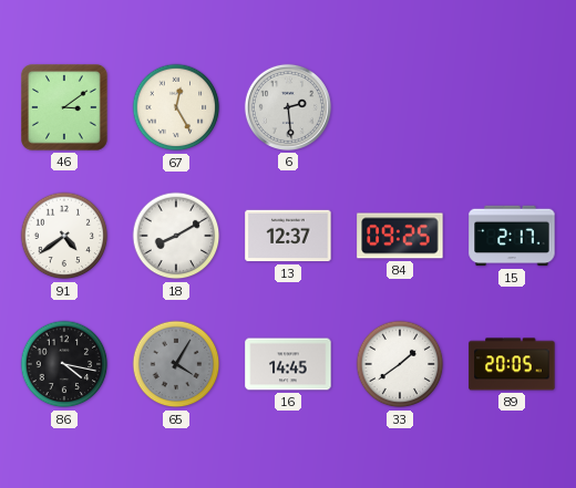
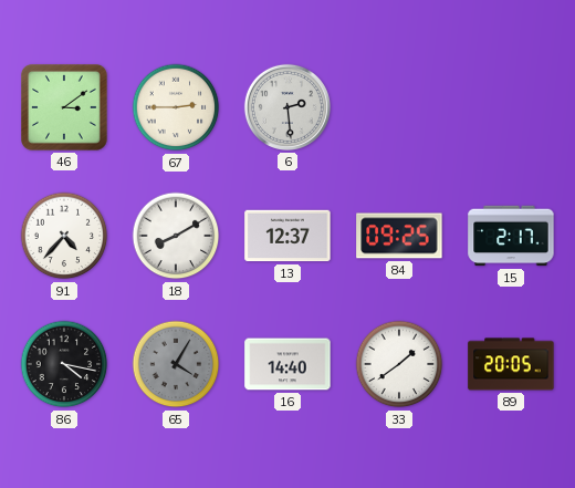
67: 12:25 -> 2:45 (176, 107)
91: 4:39 -> 4:37 (64, 236)
16: 14:45 -> 14:40 (287, 364)
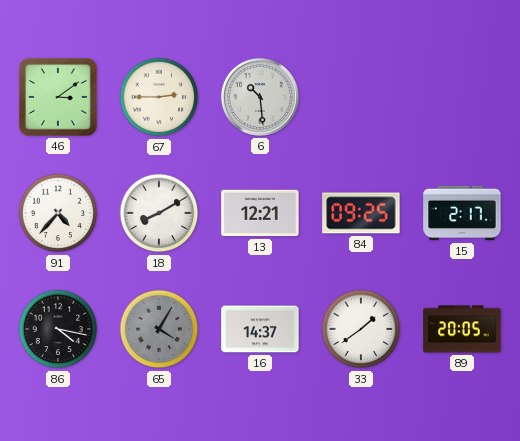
6: 2:29 -> 10:29 (260, 97)
13: 12:37 -> 12:21 (260, 213)
16: 14:40 -> 14:37 (260, 329)
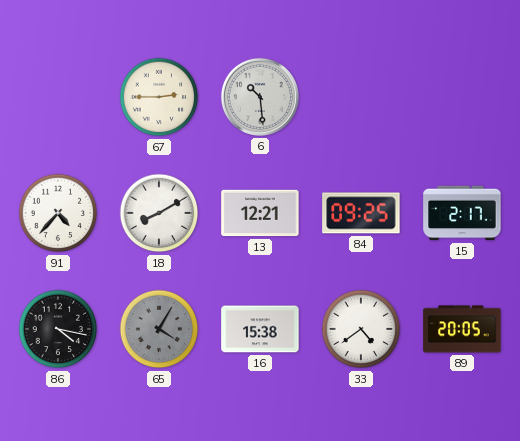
46: 3:09 -> none (59, 98)
16: 14:37 -> 15:38 (260, 329)
33: 1:39 -> 4:39 (361, 329)
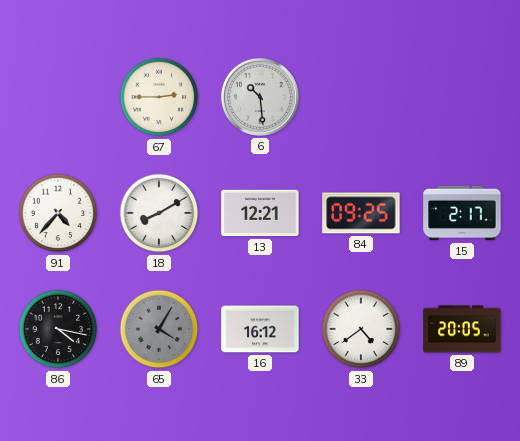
16: 15:38 -> 16:12 (260, 329)
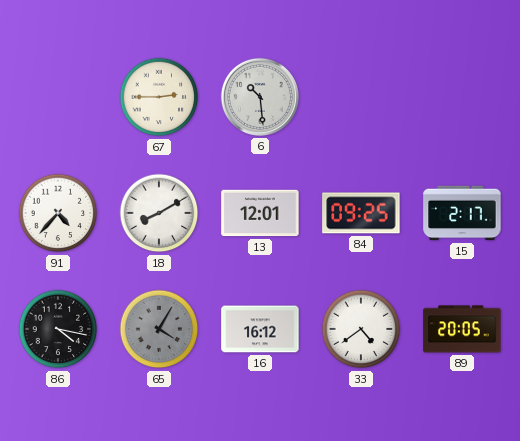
13: 12:21 -> 12:01 (260, 213)
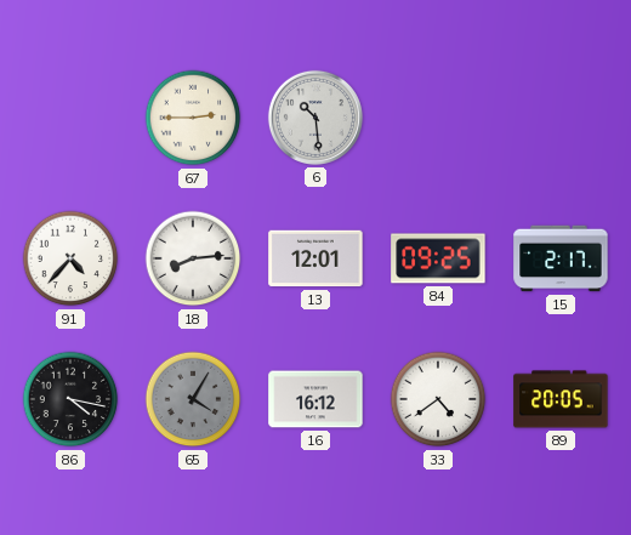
18: 8:10 -> 8:14 (193, 258)
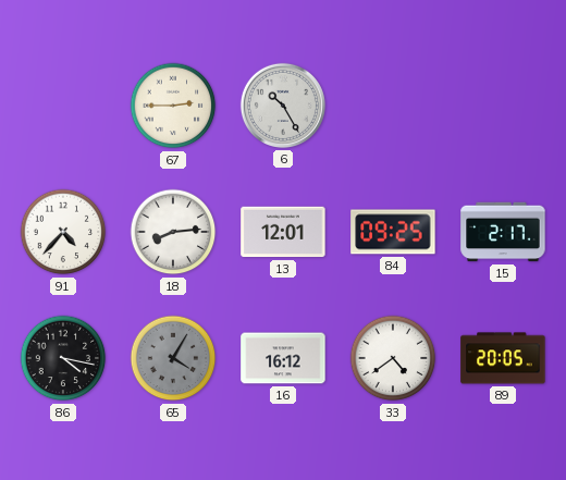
6: 10:29 -> 10:25 (283, 106)
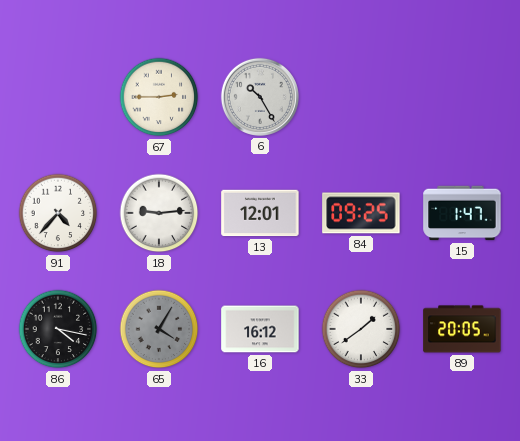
18: 8:14 -> 9:14 (159, 213)
15: 2:17 -> 1:47 (462, 213)
33: 4:39 -> 1:39 (361, 329)
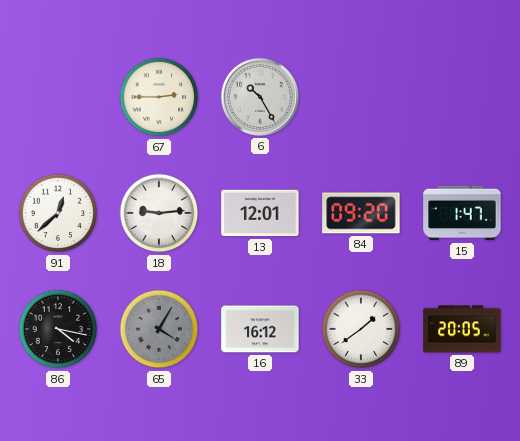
91: 4:37 -> 12:38 (58, 213)
84: 09:25 -> 09:20 (361, 213)
